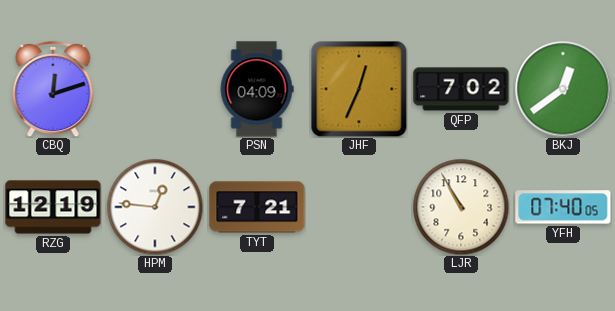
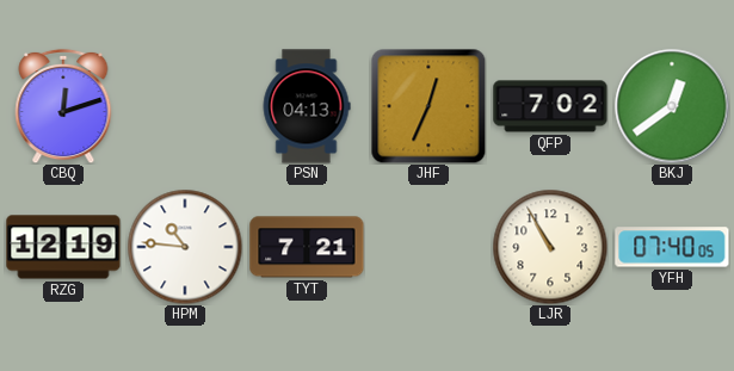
PSN: 04:09 -> 04:13 (307, 106)
HPM: 12:46 -> 10:46 (185, 247)
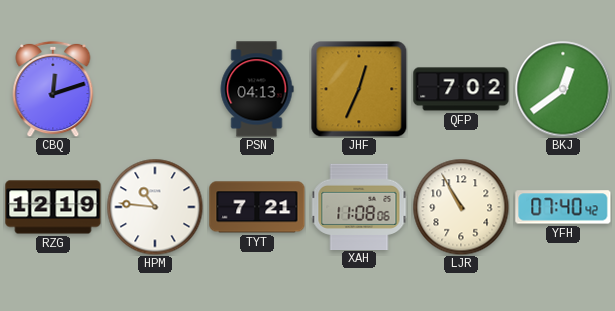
XAH: none -> 11:08 (359, 206)
YFH: 07:40:05 -> 07:40:42 (563, 207)
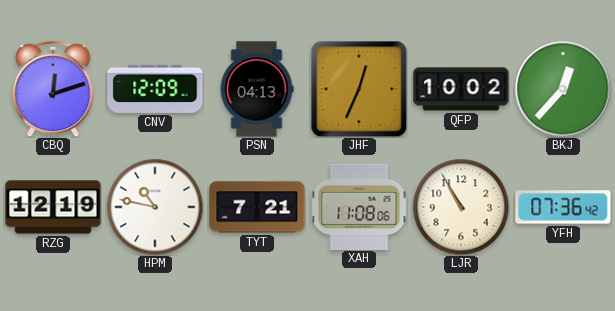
CNV: none -> 12:09 (155, 89)
QFP: 7:02 -> 10:02 (461, 89)
BKJ: 12:39 -> 12:37 (563, 89)
HPM: 10:46 -> 10:47 (155, 207)
YFH: 07:40 -> 07:36 (563, 207)
